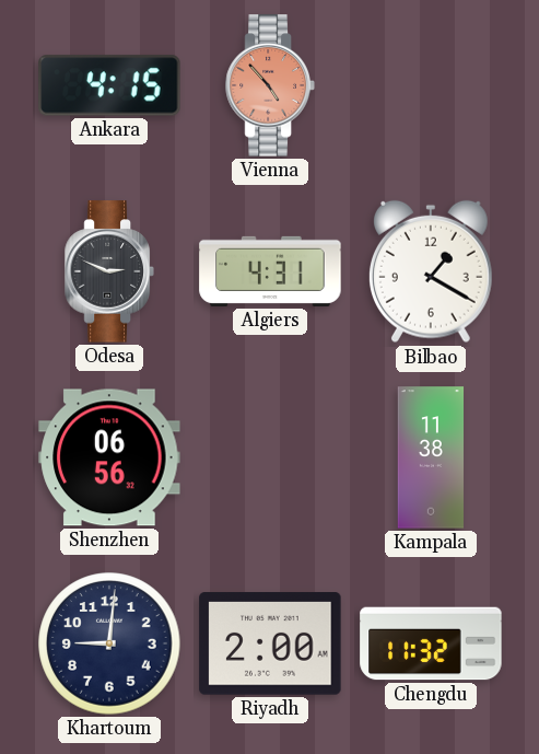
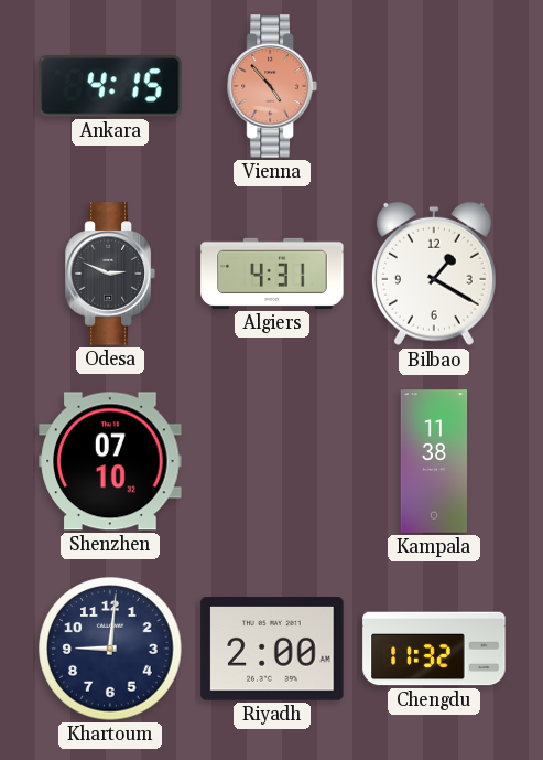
Shenzhen: 06:56 -> 07:10 (110, 461)
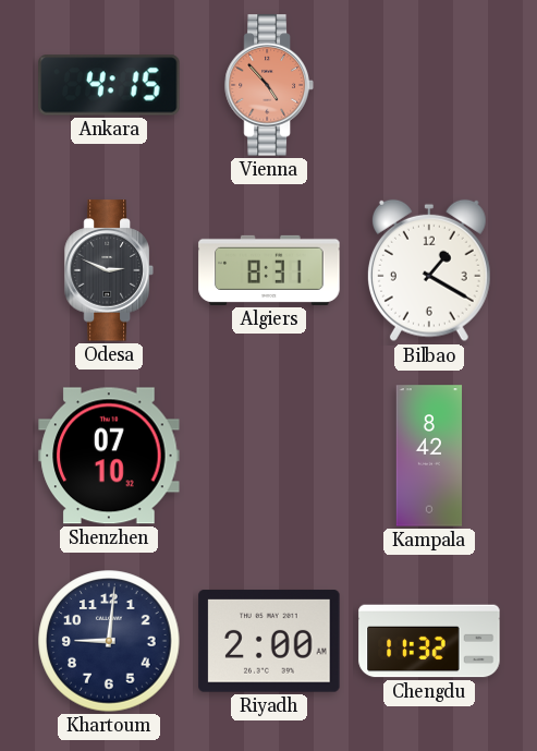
Algiers: 4:31 -> 8:31 (269, 270)
Kampala: 11:38 -> 8:42 (429, 456)
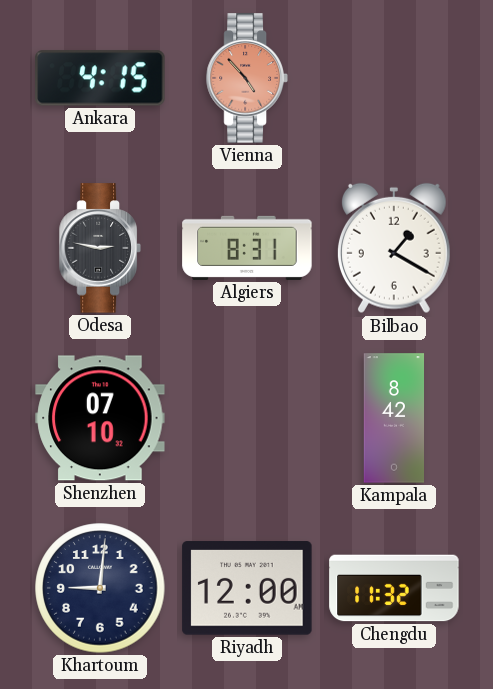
Odesa: 2:49 -> 2:47 (100, 248)
Riyadh: 2:00 -> 12:00 (247, 588)
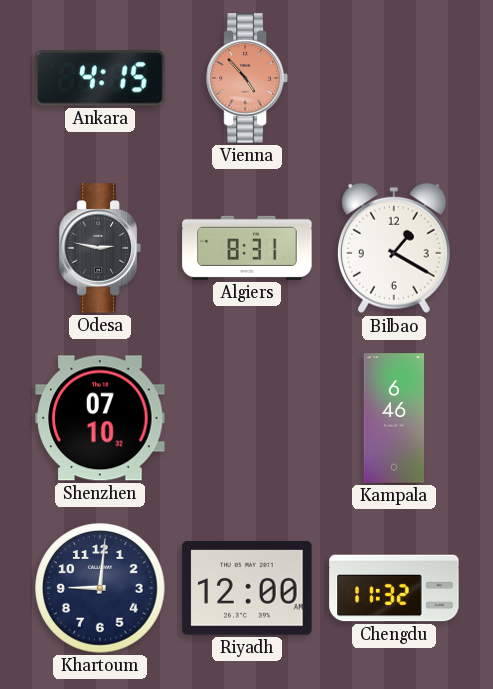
Kampala: 8:42 -> 6:46 (394, 418)
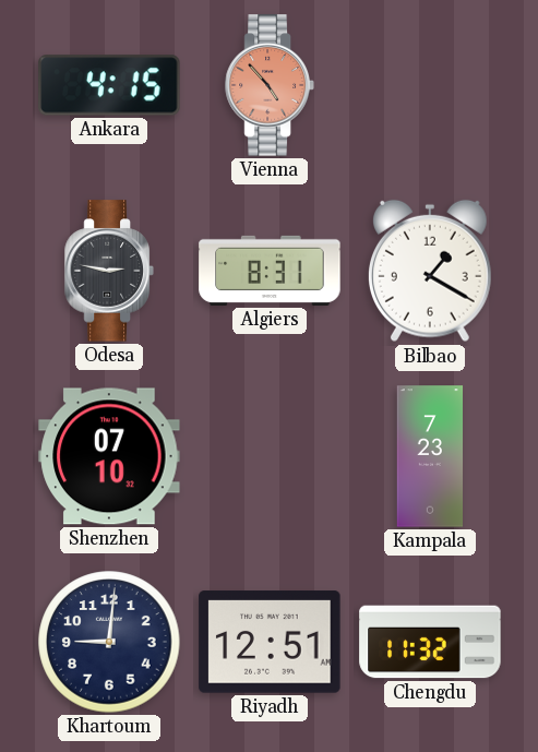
Kampala: 6:46 -> 7:23 (430, 456)
Riyadh: 12:00 -> 12:51 (270, 642)
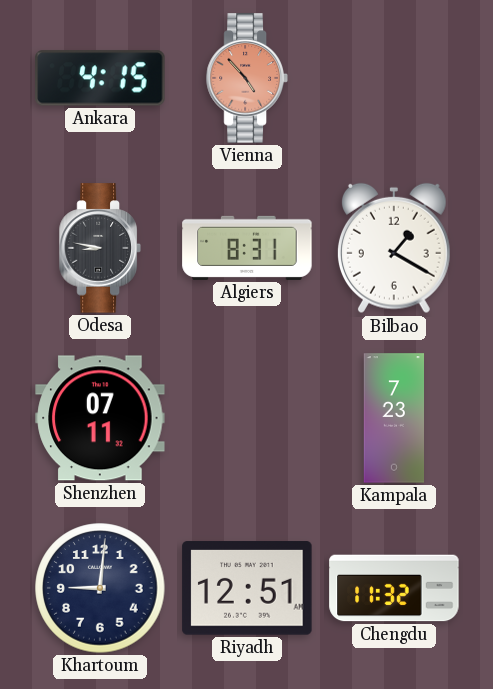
Odesa: 2:47 -> 8:47 (100, 248)
Shenzhen: 07:10 -> 07:11 (100, 418)
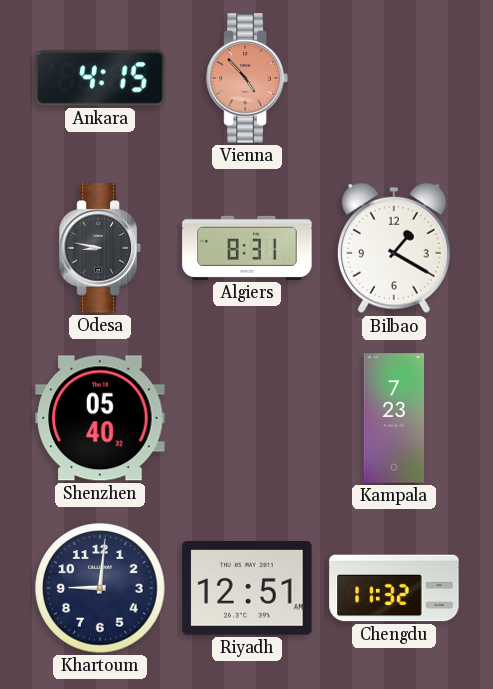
Shenzhen: 07:11 -> 05:40 (100, 418)
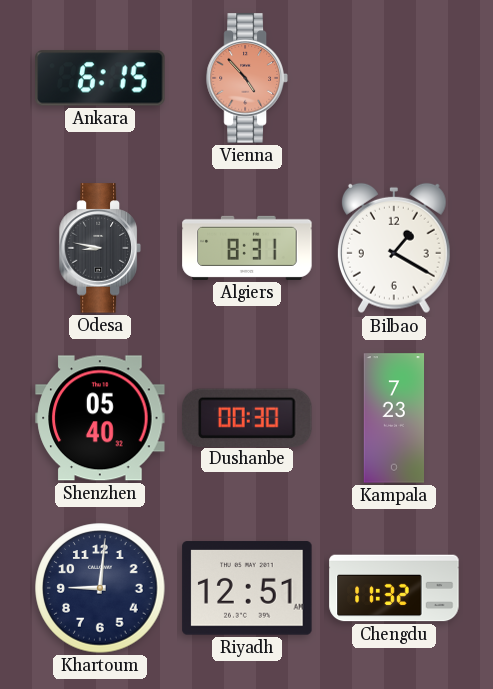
Ankara: 4:15 -> 6:15 (100, 78)
Dushanbe: none -> 00:30 (247, 417)
